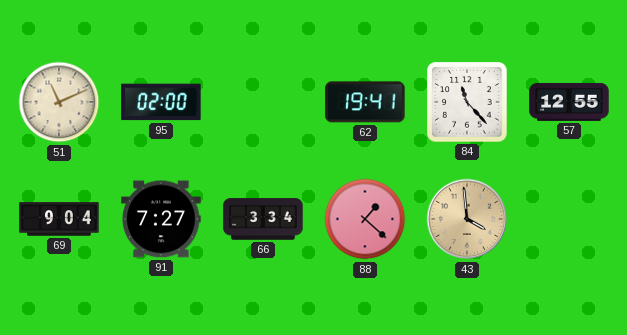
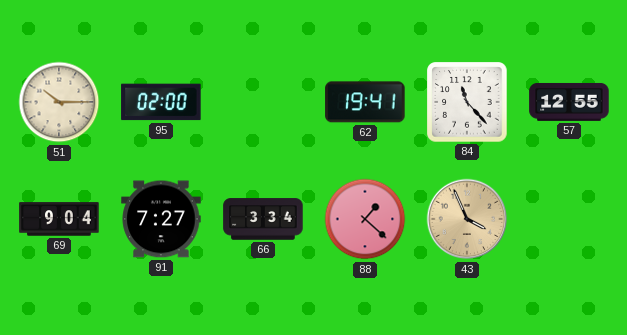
51: 11:11 -> 10:15 (59, 102)
43: 3:59 -> 3:56 (467, 219)
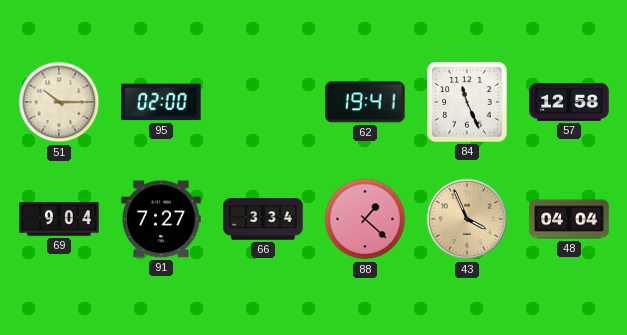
84: 11:23 -> 11:26 (467, 102)
57: 12:55 -> 12:58 (569, 102)
48: none -> 04:04 (569, 219)
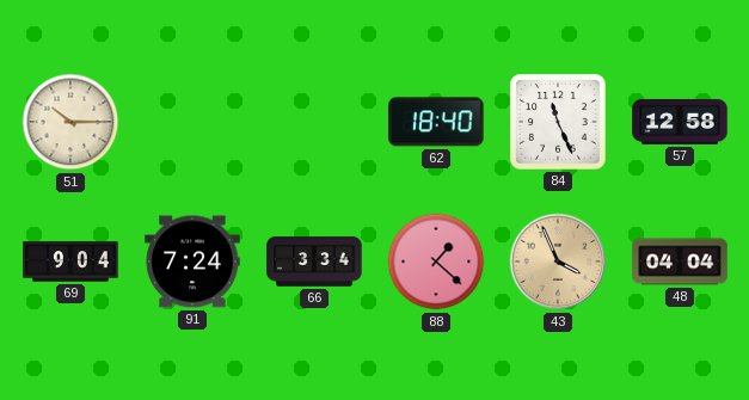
95: 02:00 -> none (161, 102)
62: 19:41 -> 18:40 (436, 122)
91: 7:27 -> 7:24 (192, 261)
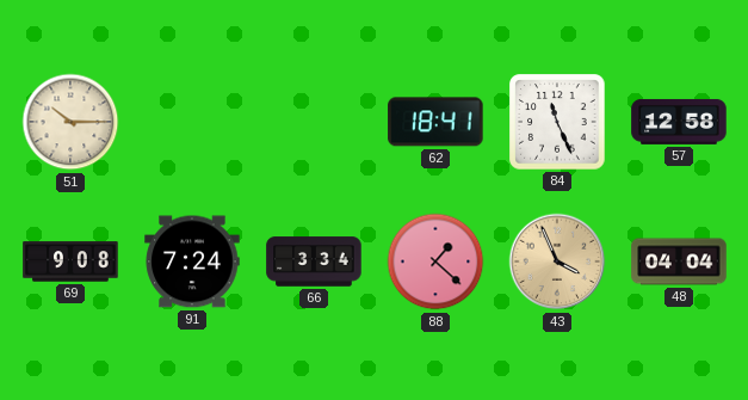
62: 18:40 -> 18:41 (435, 122)
69: 9:04 -> 9:08 (70, 261)
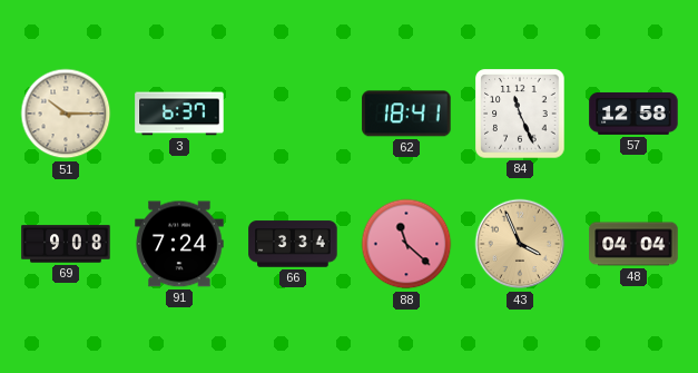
3: none -> 6:37 (179, 114)
88: 1:22 -> 11:22 (406, 244)
